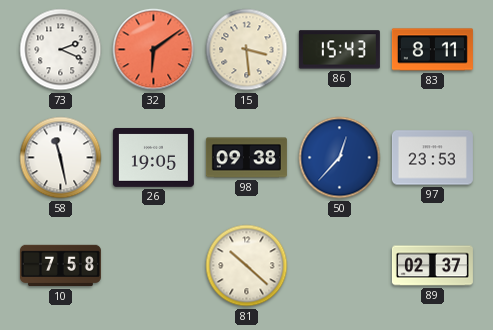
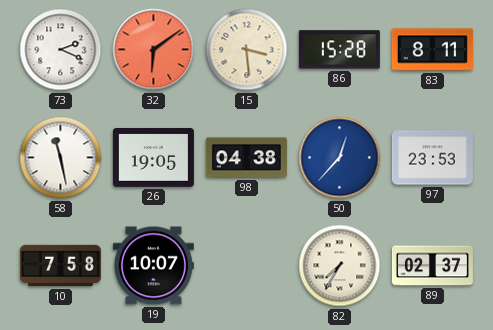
86: 15:43 -> 15:28 (339, 50)
98: 09:38 -> 04:38 (246, 158)
19: none -> 10:07 (153, 266)
81: 10:22 -> none (247, 266)
82: none -> 7:35 (340, 266)
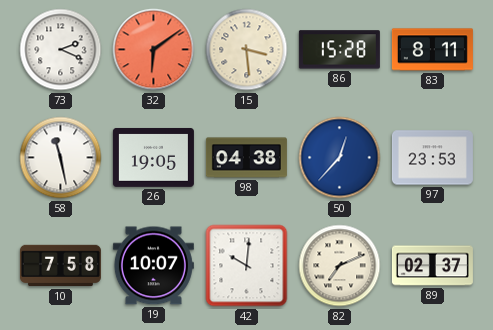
42: none -> 10:01 (247, 266)
82: 7:35 -> 7:11 (340, 266)
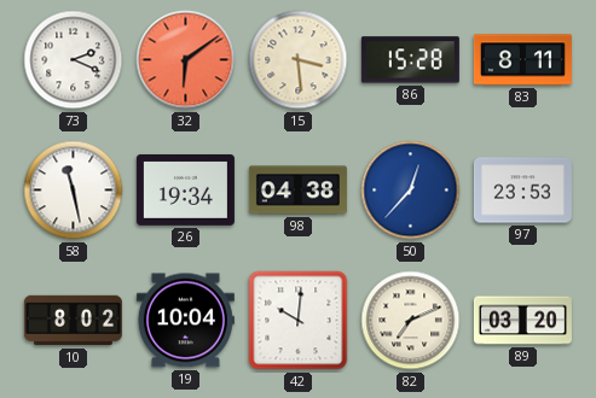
26: 19:05 -> 19:34 (185, 189)
10: 7:58 -> 8:02 (73, 321)
19: 10:07 -> 10:04 (185, 321)
89: 02:37 -> 03:20 (522, 321)
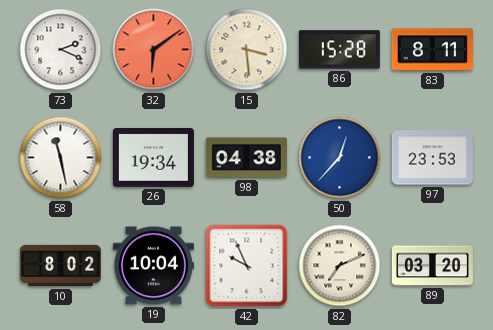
42: 10:01 -> 9:56 (247, 266)
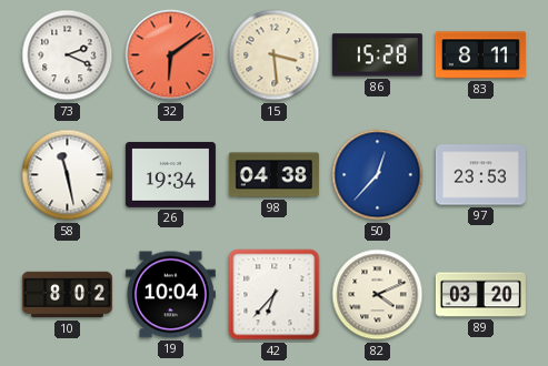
42: 9:56 -> 6:37 (275, 295)
82: 7:11 -> 4:11 (378, 295)
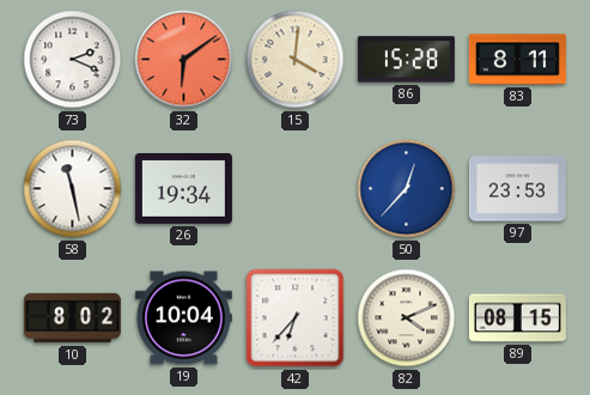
15: 3:29 -> 4:01 (296, 60)
98: 04:38 -> none (273, 175)
89: 03:20 -> 08:15 (517, 318)
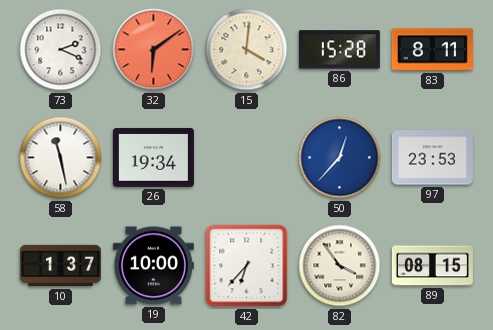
10: 8:02 -> 1:37 (60, 266)
19: 10:04 -> 10:00 (153, 266)
82: 4:11 -> 3:54 (340, 266)
